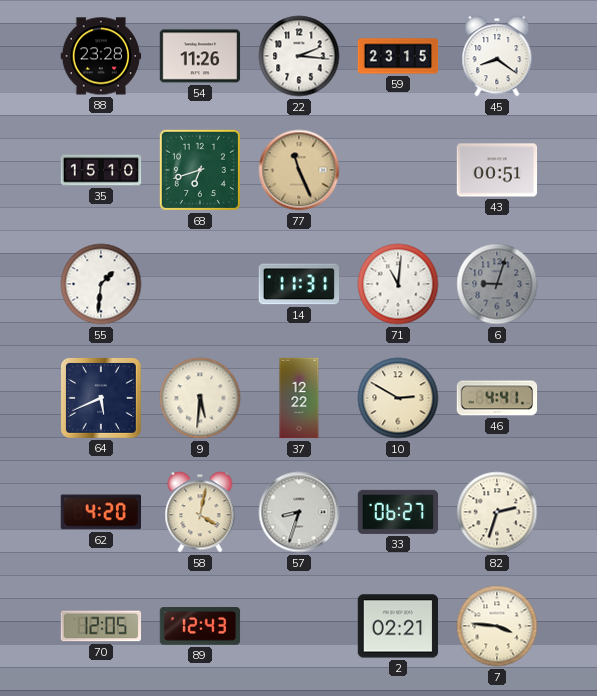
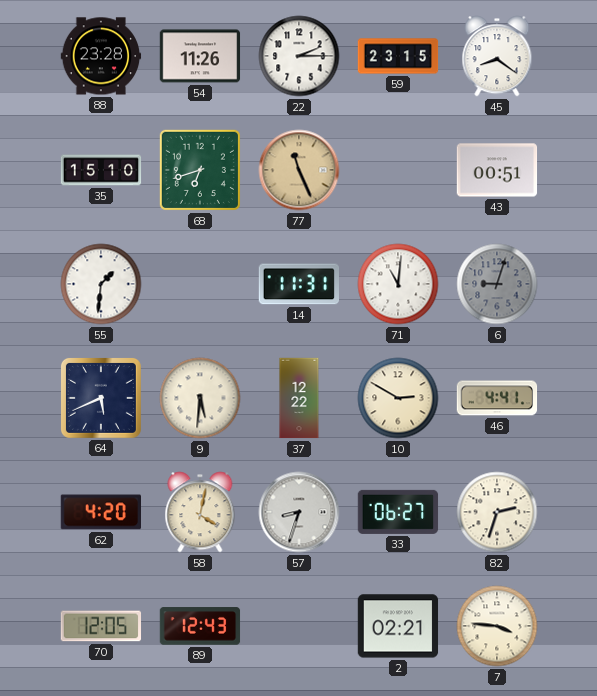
22: 2:16 -> 2:15 (299, 56)
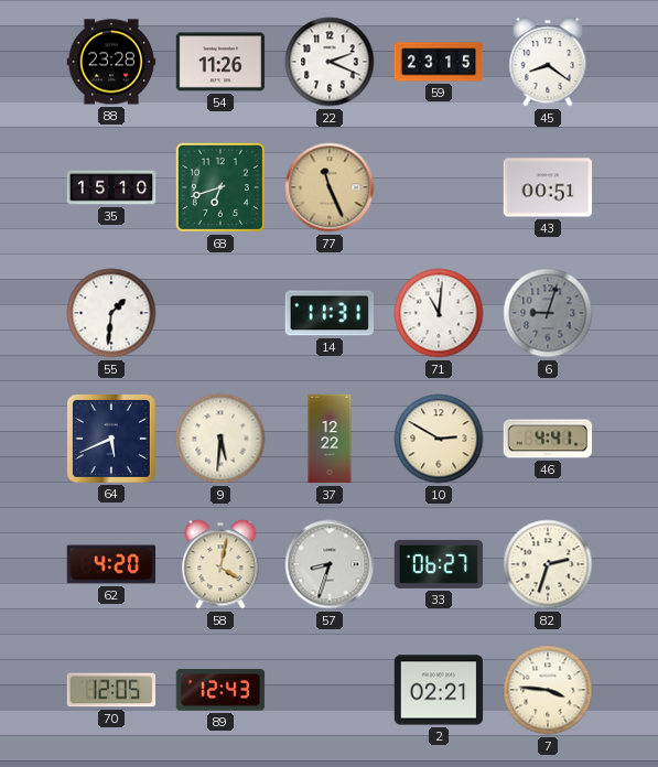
22: 2:15 -> 2:19 (330, 62)
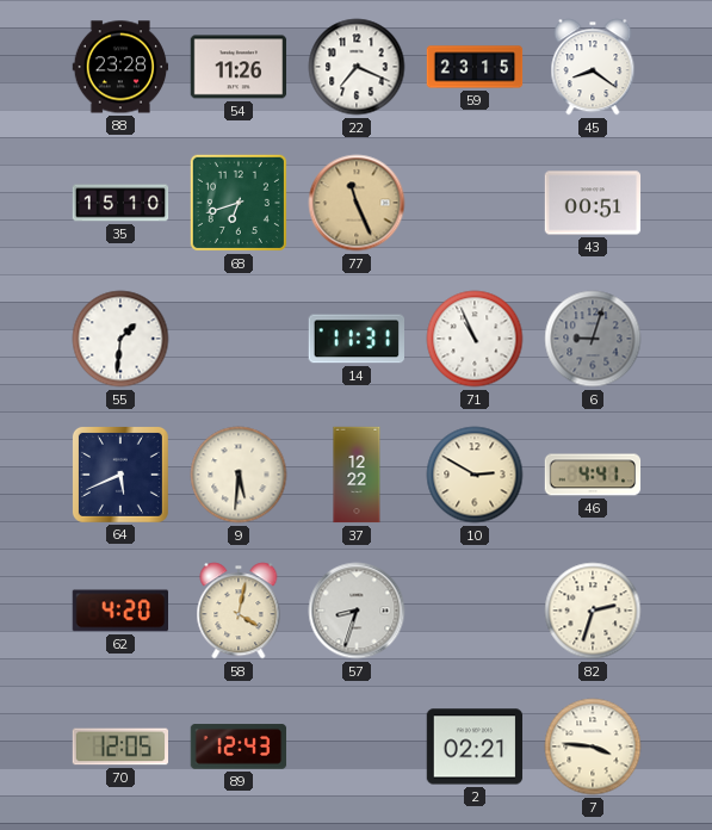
22: 2:19 -> 7:19 (357, 67)
71: 11:01 -> 10:56 (475, 339)
33: 06:27 -> none (439, 564)
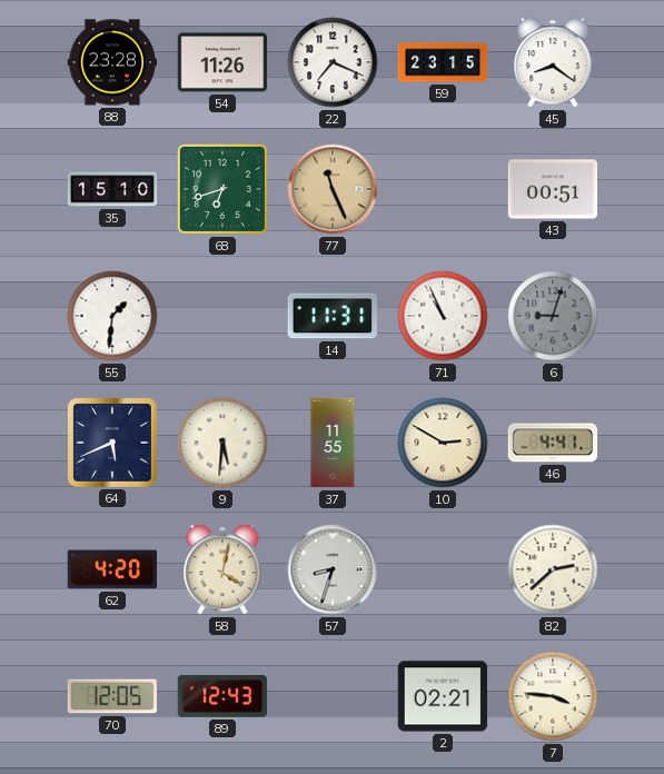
37: 12:22 -> 11:55 (333, 443)
82: 2:33 -> 2:38 (553, 569)
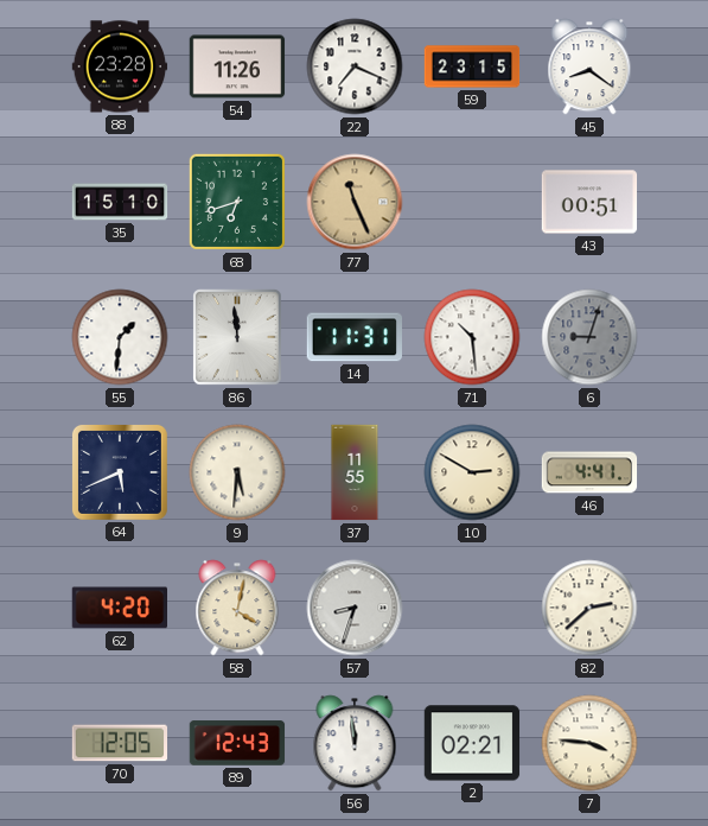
86: none -> 11:59 (238, 337)
71: 10:56 -> 10:29 (472, 337)
56: none -> 11:59 (355, 743)
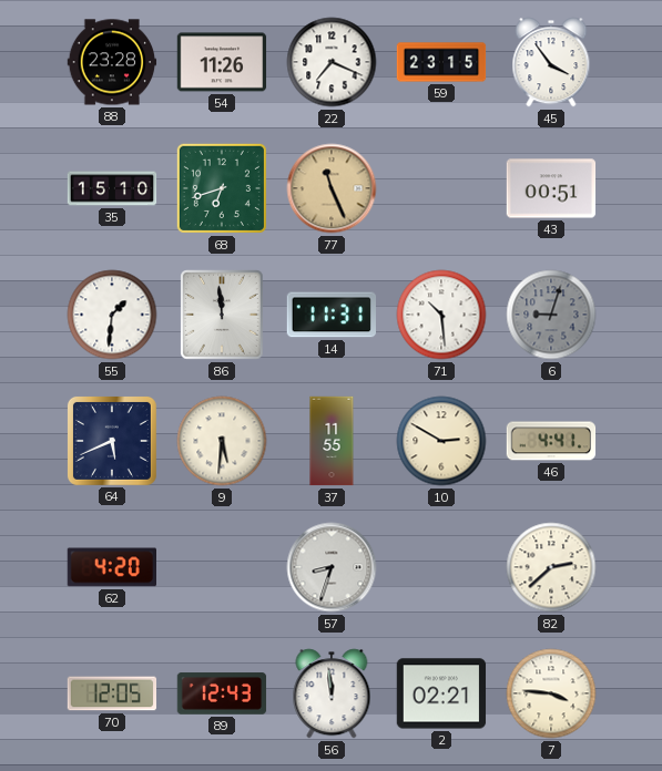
45: 8:21 -> 3:54 (551, 62)
58: 4:02 -> none (237, 608)
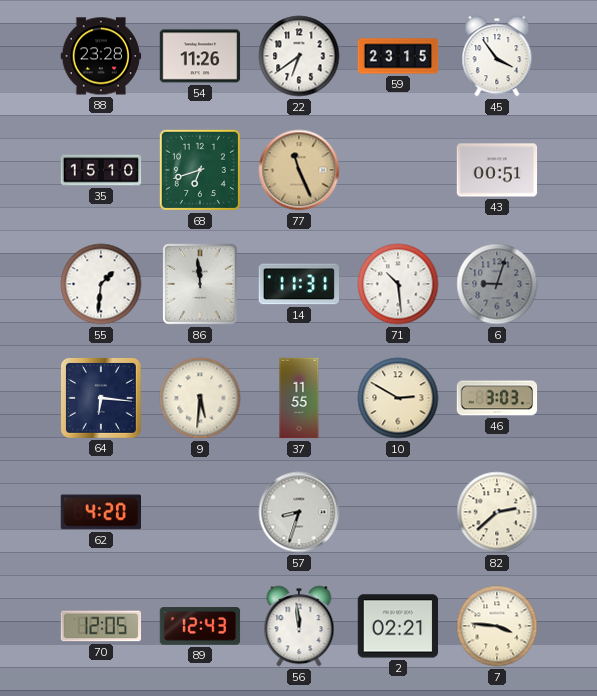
22: 7:19 -> 6:39 (299, 56)
64: 5:41 -> 6:16 (101, 398)
46: 4:41 -> 3:03 (497, 398)
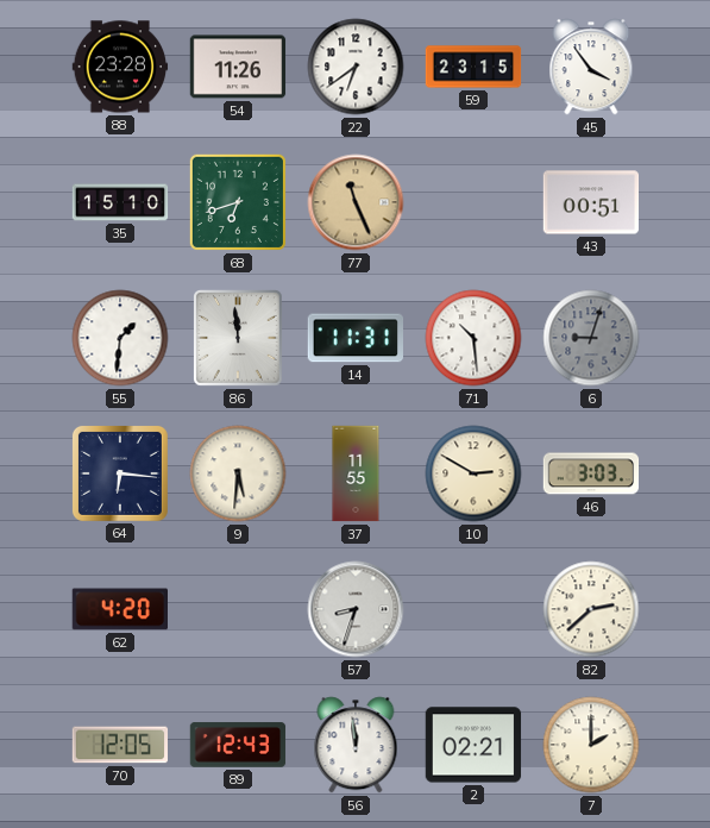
7: 3:46 -> 2:00 (591, 745)
